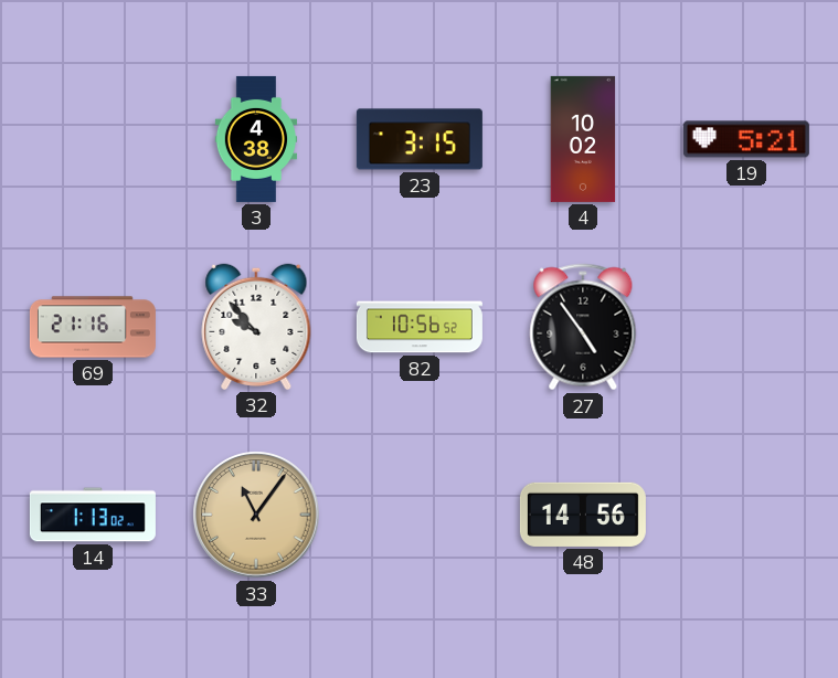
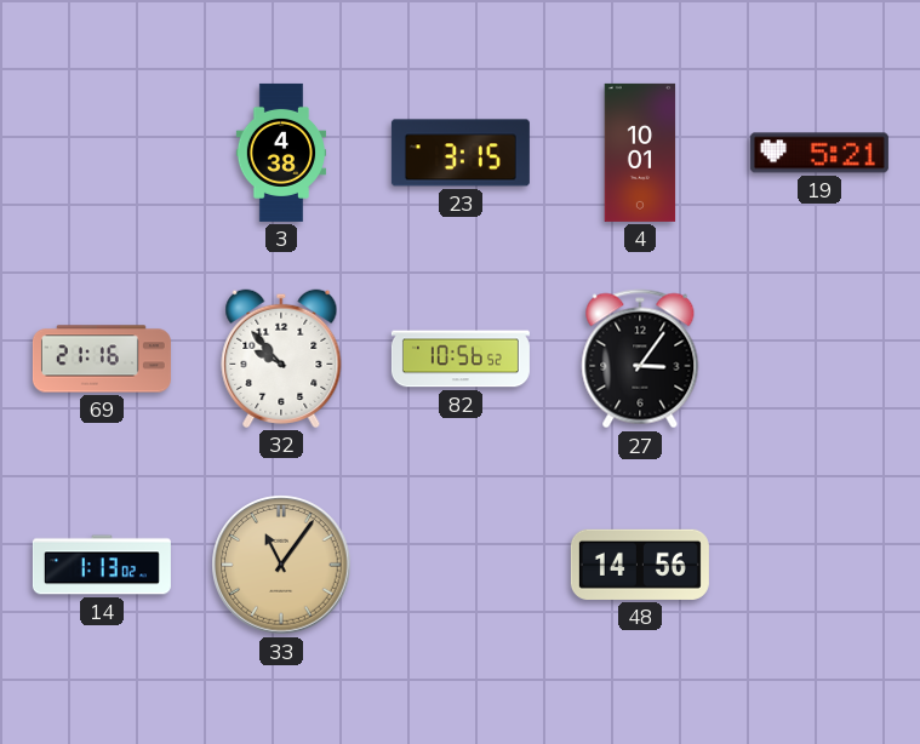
4: 10:02 -> 10:01 (640, 153)
27: 4:54 -> 3:06 (640, 359)
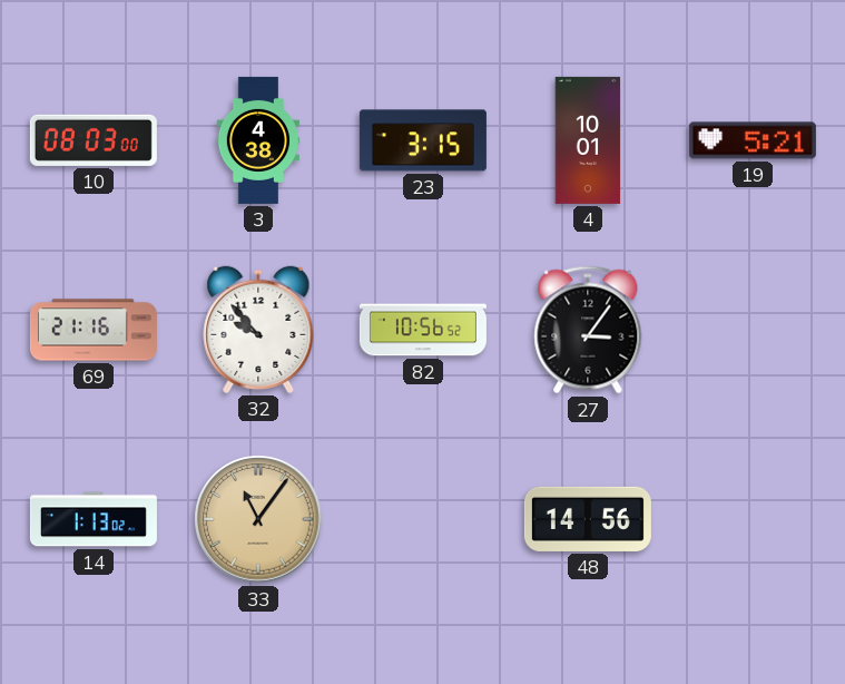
10: none -> 08:03 (94, 140)
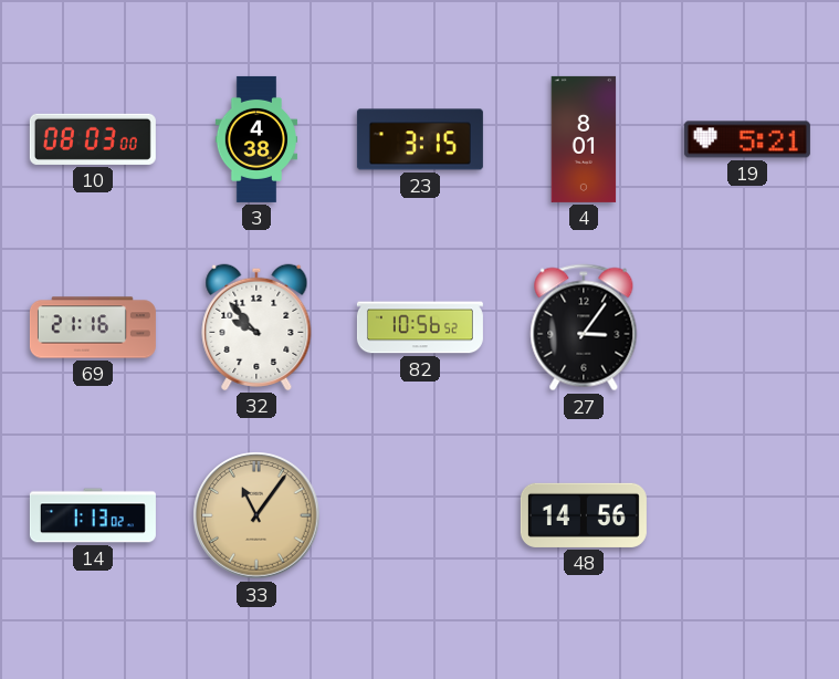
4: 10:01 -> 8:01 (584, 139)
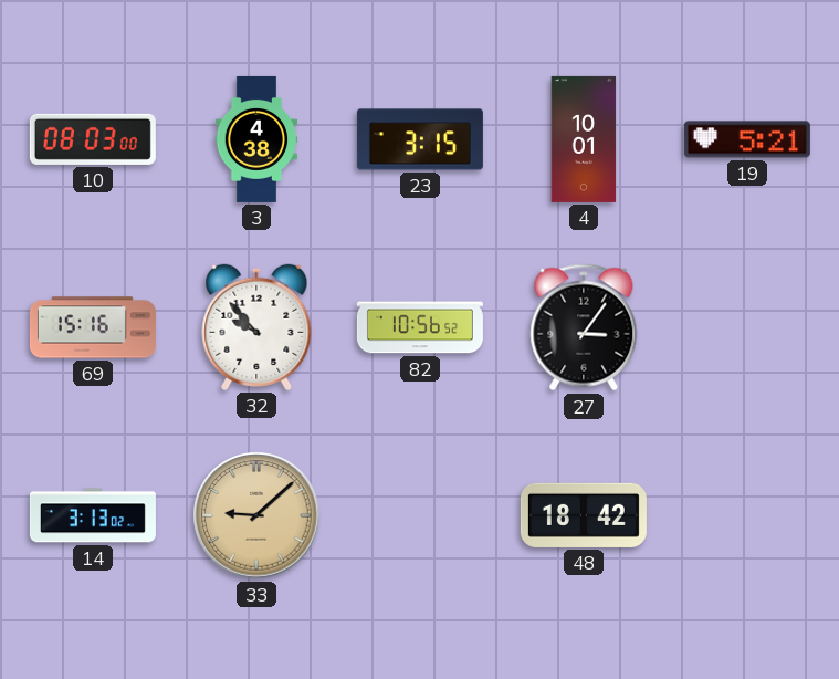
4: 8:01 -> 10:01 (584, 139)
69: 21:16 -> 15:16 (93, 327)
14: 1:13 -> 3:13 (93, 515)
33: 11:06 -> 9:08 (256, 515)
48: 14:56 -> 18:42 (584, 515)
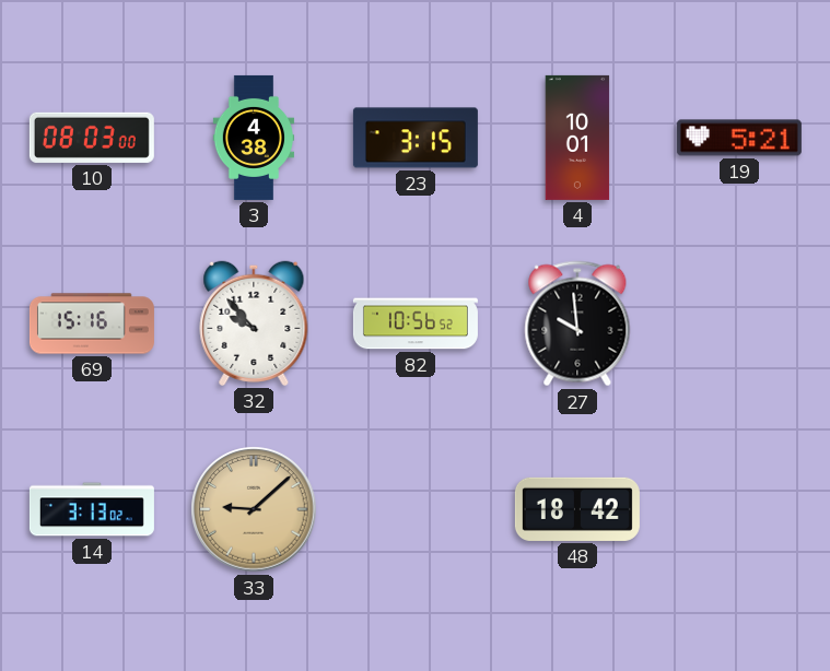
27: 3:06 -> 9:59 (577, 323)
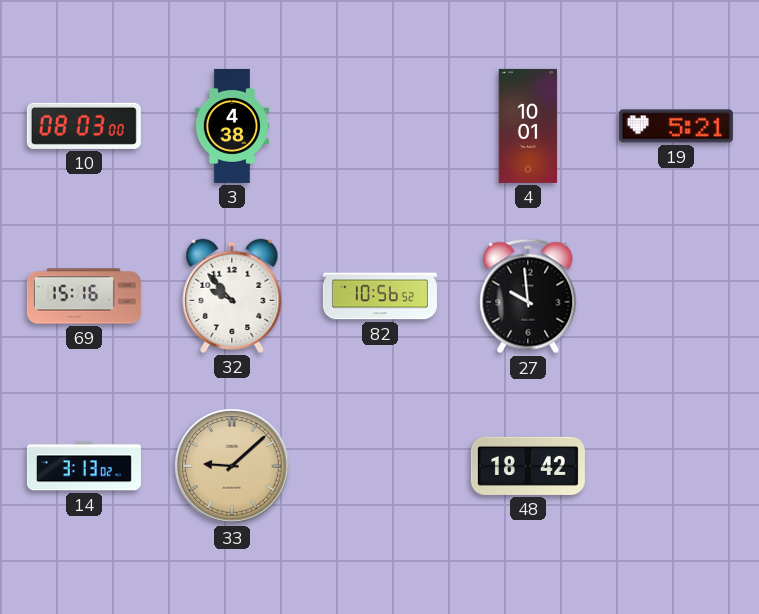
23: 3:15 -> none (416, 138)
